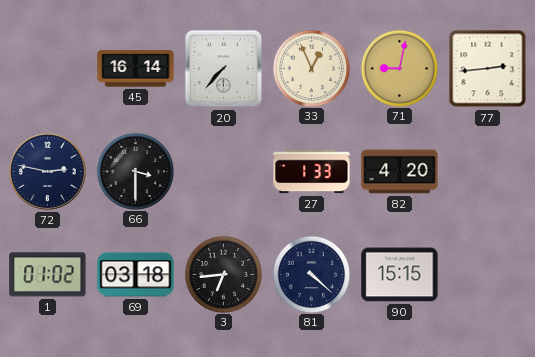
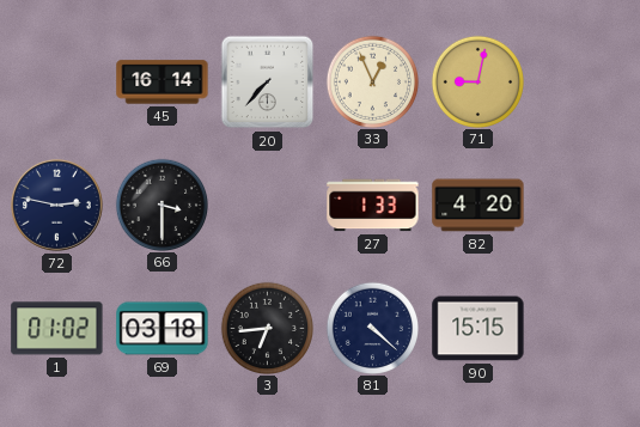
77: 2:44 -> none (488, 69)
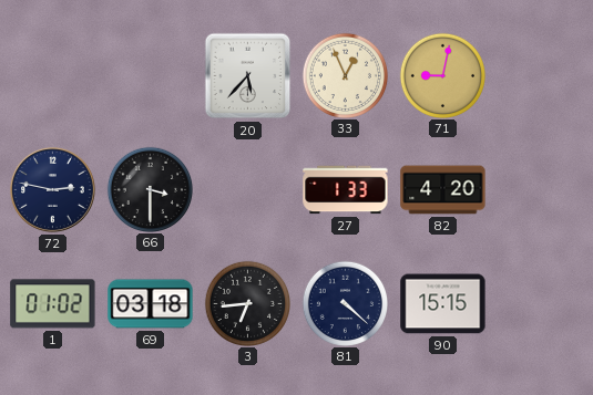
45: 16:14 -> none (163, 83)
20: 7:37 -> 5:37 (248, 76)
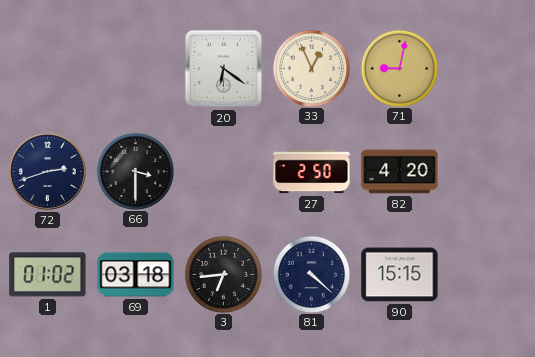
20: 5:37 -> 6:21 (224, 69)
72: 2:47 -> 2:42 (47, 171)
27: 1:33 -> 2:50 (312, 172)
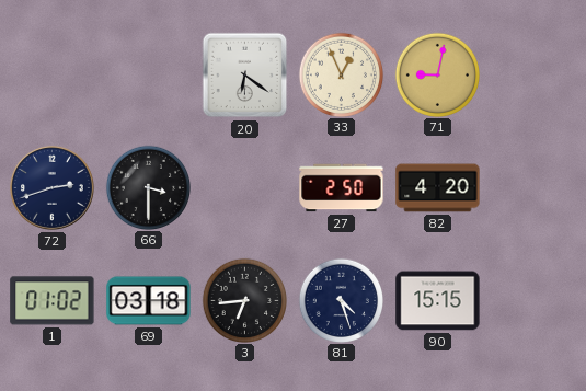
81: 4:22 -> 4:27 (341, 300)
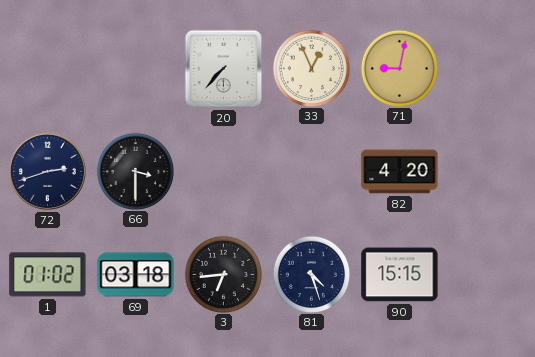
20: 6:21 -> 7:37 (224, 69)
27: 2:50 -> none (342, 188)
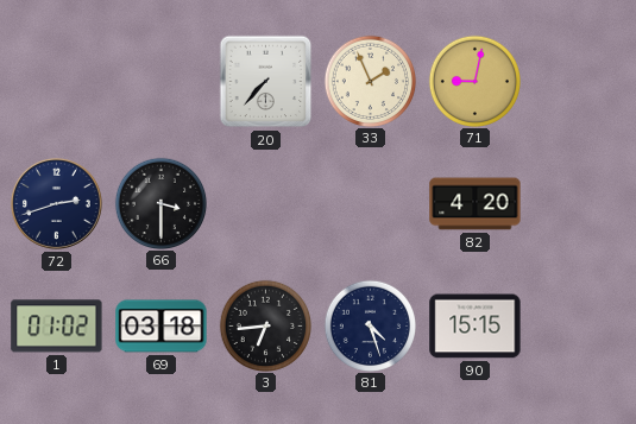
33: 12:56 -> 1:56 (370, 81)
